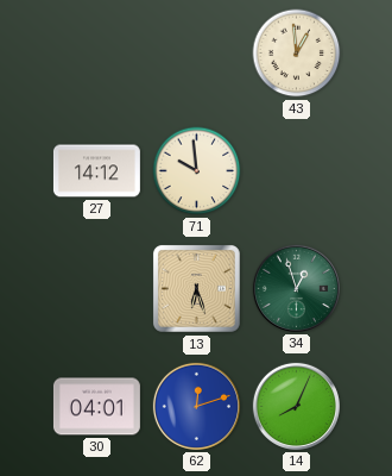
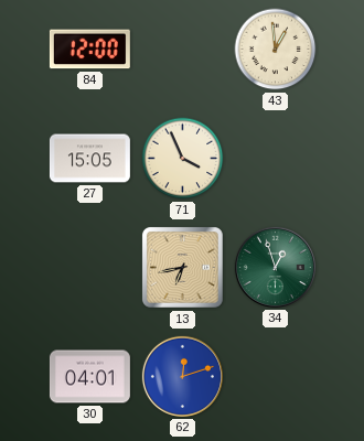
84: none -> 12:00 (89, 50)
27: 14:12 -> 15:05 (89, 159)
71: 9:59 -> 3:56 (183, 159)
13: 6:27 -> 6:43 (183, 268)
14: 8:04 -> none (296, 406)
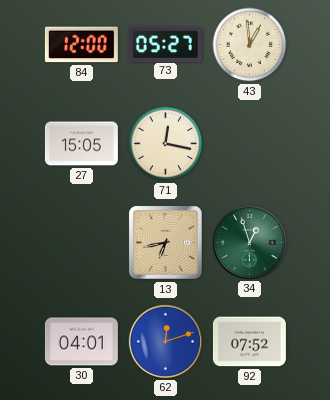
73: none -> 05:27 (165, 44)
71: 3:56 -> 12:17 (166, 144)
92: none -> 07:52 (249, 342)
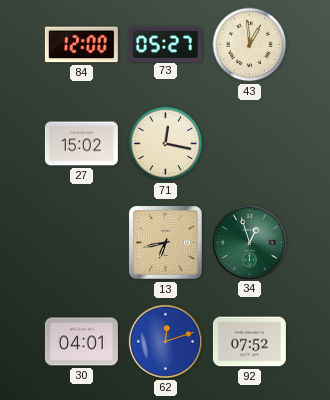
27: 15:05 -> 15:02 (81, 144)
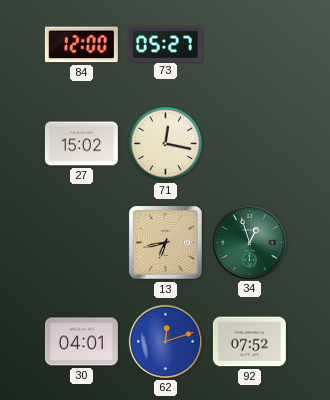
43: 12:59 -> none (250, 45)
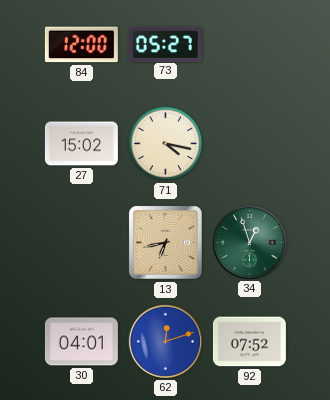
71: 12:17 -> 4:17 (166, 144)
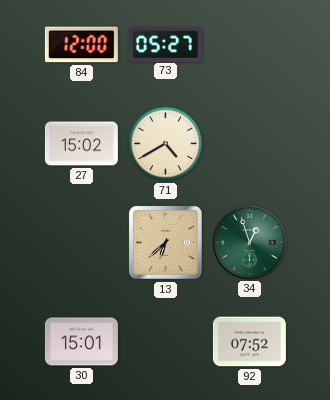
71: 4:17 -> 4:40 (166, 144)
13: 6:43 -> 6:38 (166, 243)
30: 04:01 -> 15:01 (81, 342)
62: 12:12 -> none (165, 341)
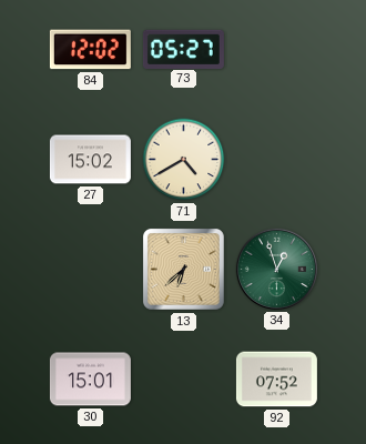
84: 12:00 -> 12:02 (90, 50)
